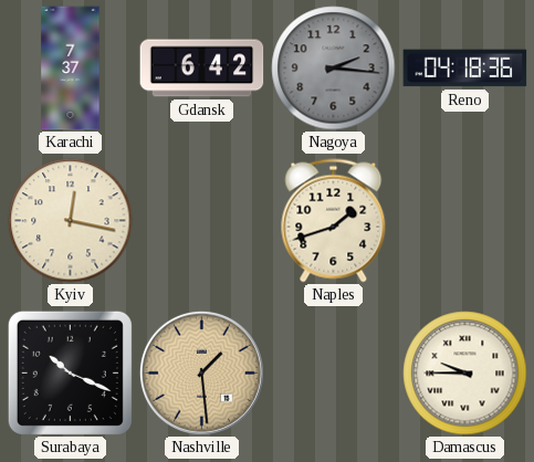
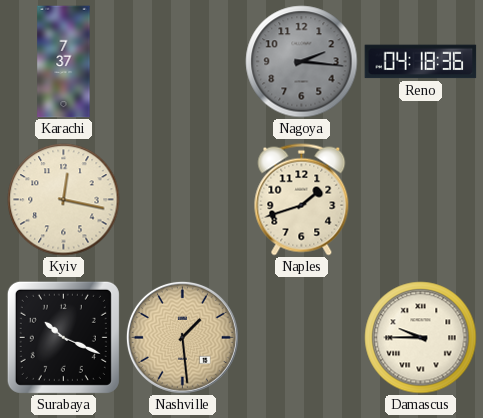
Gdansk: 6:42 -> none (202, 69)
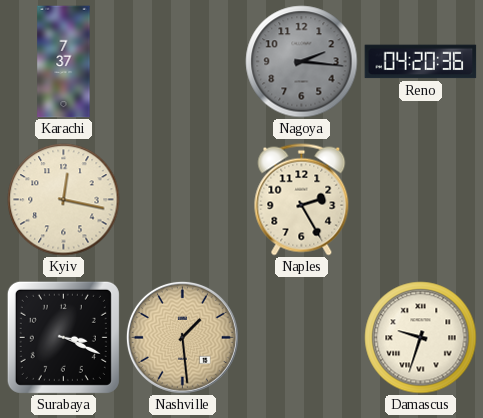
Reno: 04:18 -> 04:20 (421, 62)
Naples: 1:42 -> 2:25 (302, 200)
Surabaya: 10:19 -> 3:19 (63, 337)
Damascus: 9:45 -> 9:33 (421, 338)
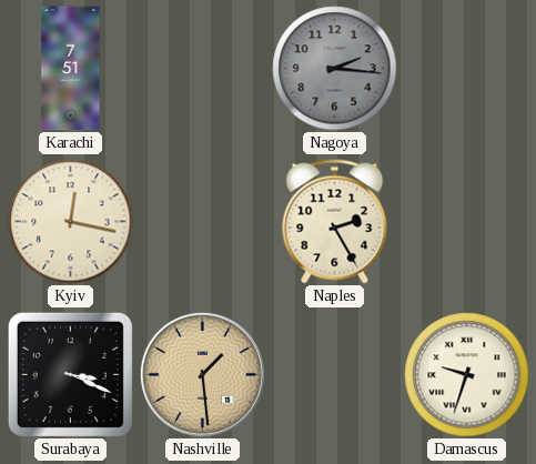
Karachi: 7:37 -> 7:51 (71, 69)
Reno: 04:20 -> none (421, 62)
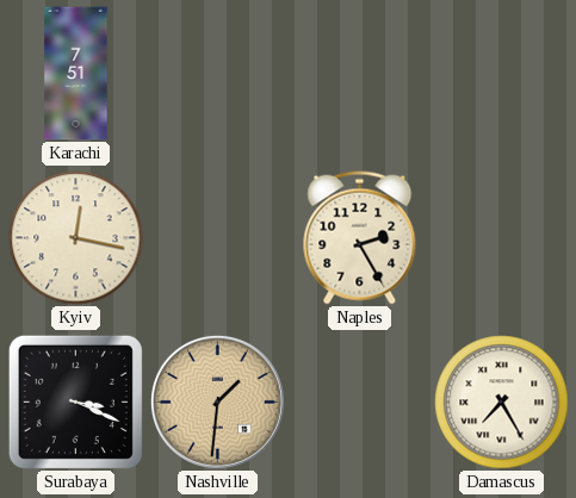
Nagoya: 2:16 -> none (335, 69)
Nashville: 1:29 -> 1:31 (217, 401)
Damascus: 9:33 -> 7:25 (502, 403)
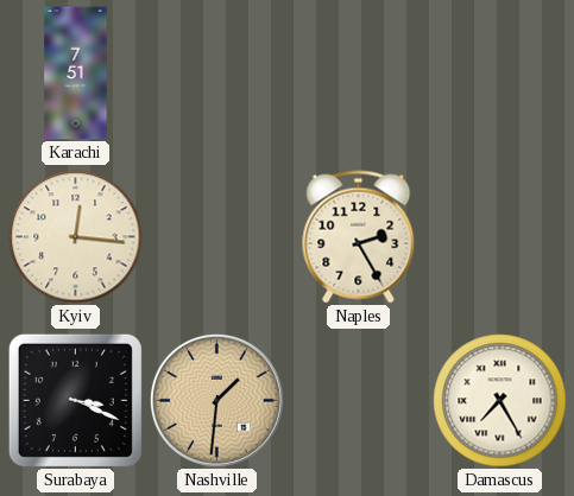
Kyiv: 12:17 -> 12:16 (76, 237)
